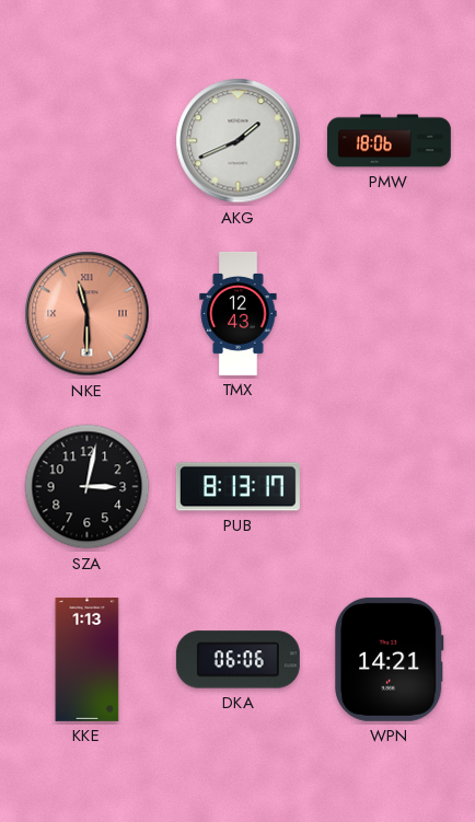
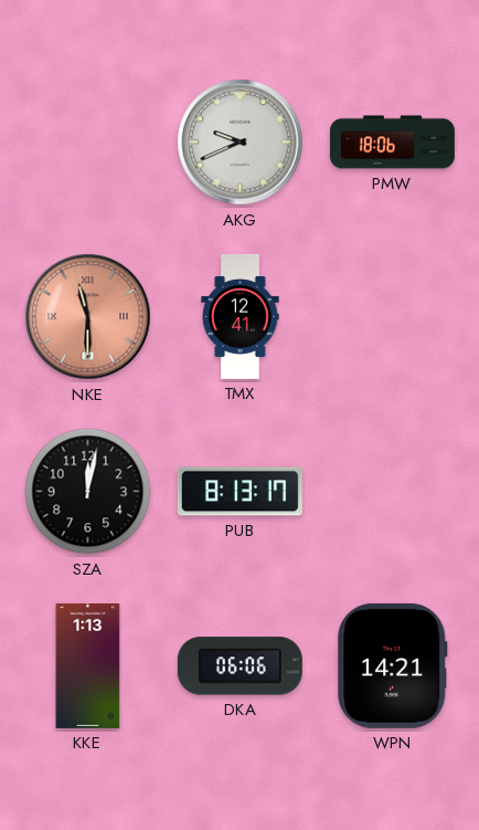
AKG: 1:41 -> 9:41 (241, 143)
TMX: 12:43 -> 12:41 (241, 316)
SZA: 3:02 -> 12:02 (88, 492)
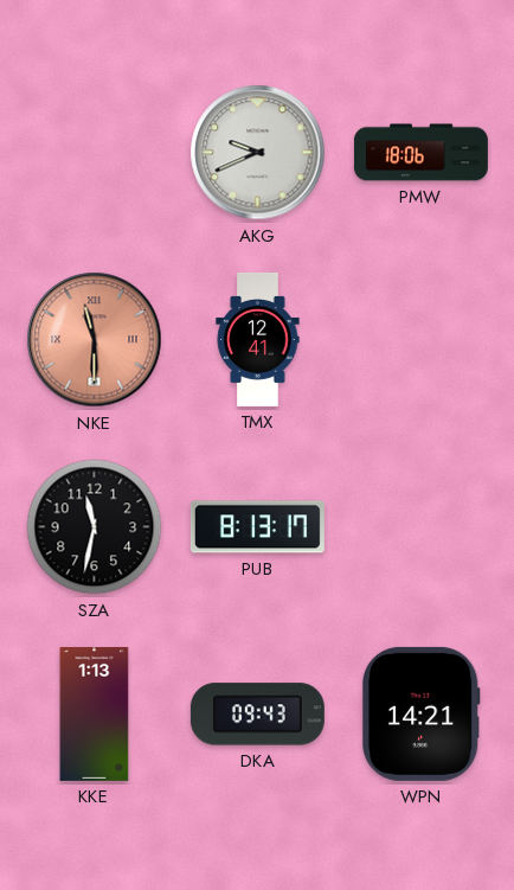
SZA: 12:02 -> 11:32 (95, 527)
DKA: 06:06 -> 09:43 (257, 715)
